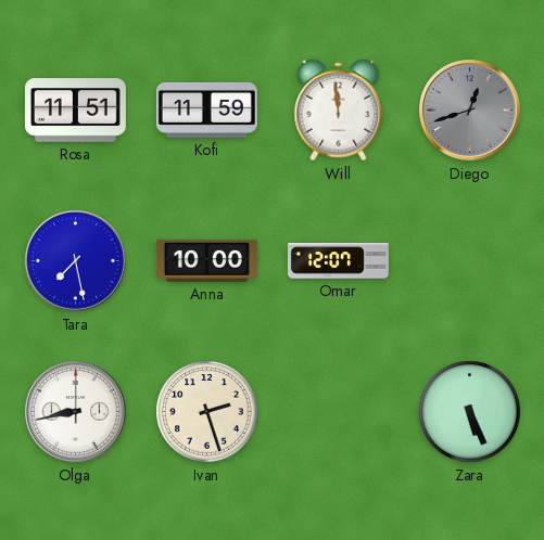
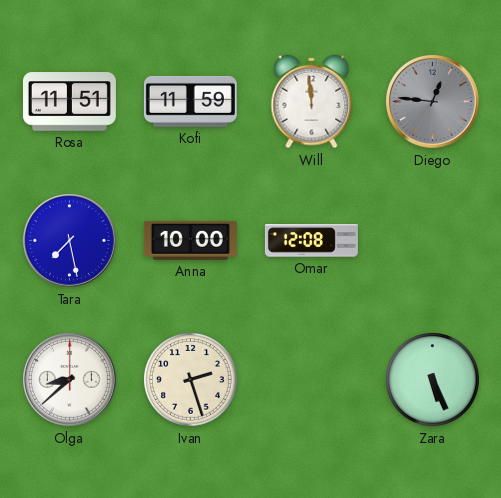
Diego: 12:42 -> 12:46 (433, 102)
Omar: 12:07 -> 12:08 (311, 241)
Olga: 8:43 -> 8:38 (70, 380)
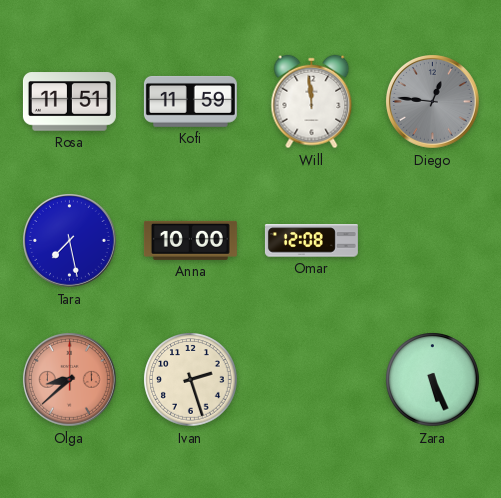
Olga dial: white -> salmon (70, 380)
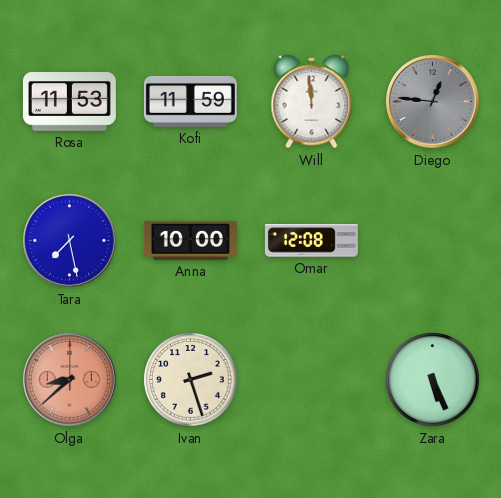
Rosa: 11:51 -> 11:53 (69, 102)
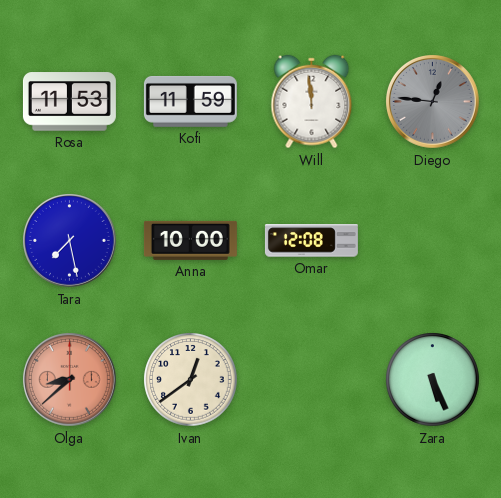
Ivan: 2:27 -> 12:39 (191, 380)
